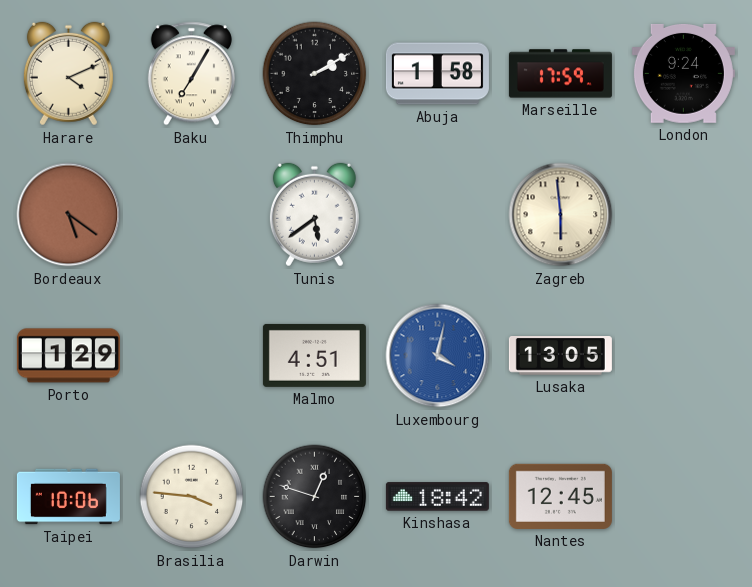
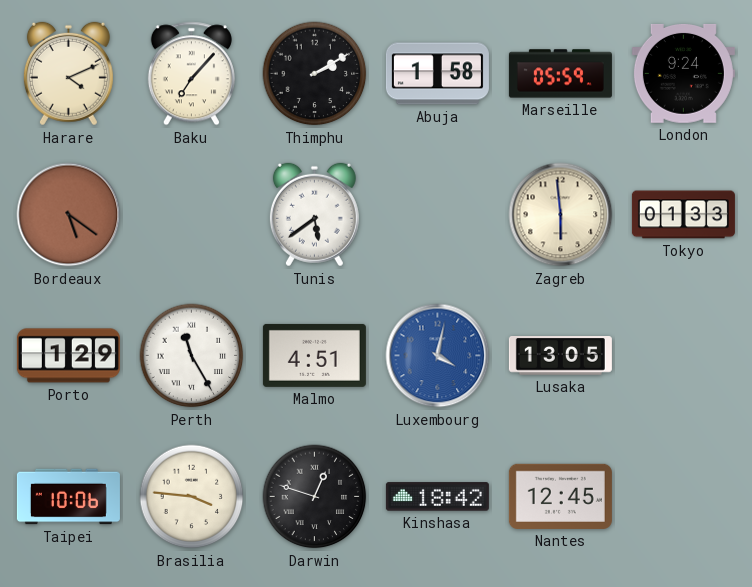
Baku: 7:05 -> 7:07 (191, 74)
Marseille: 17:59 -> 05:59 (560, 74)
Tokyo: none -> 01:33 (683, 215)
Perth: none -> 11:25 (192, 356)
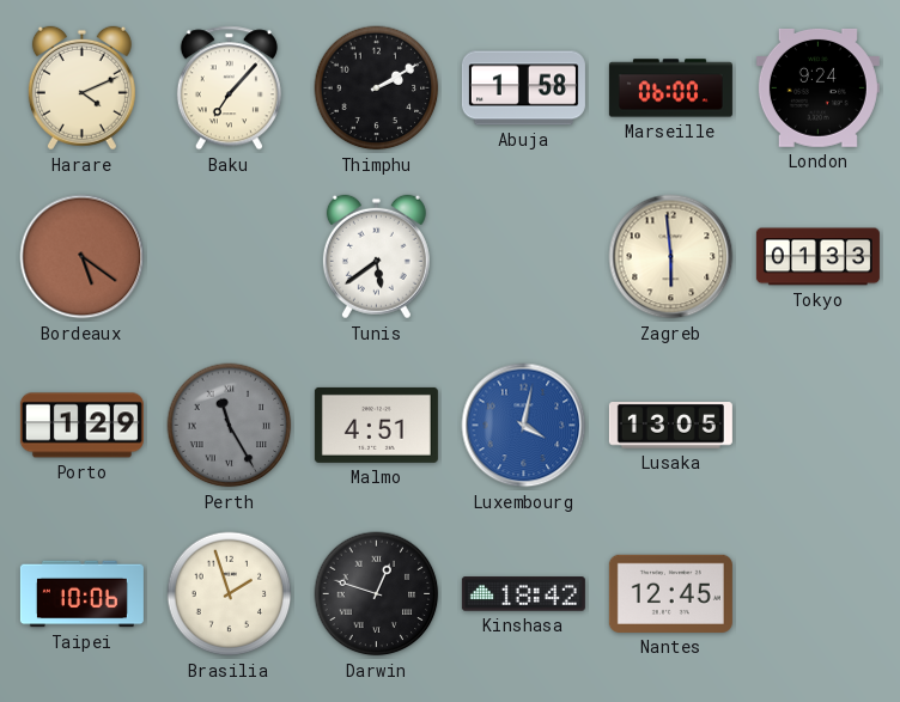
Marseille: 05:59 -> 06:00 (670, 88)
Perth dial: white -> grey (230, 426)
Brasilia: 3:46 -> 1:57 (230, 594)
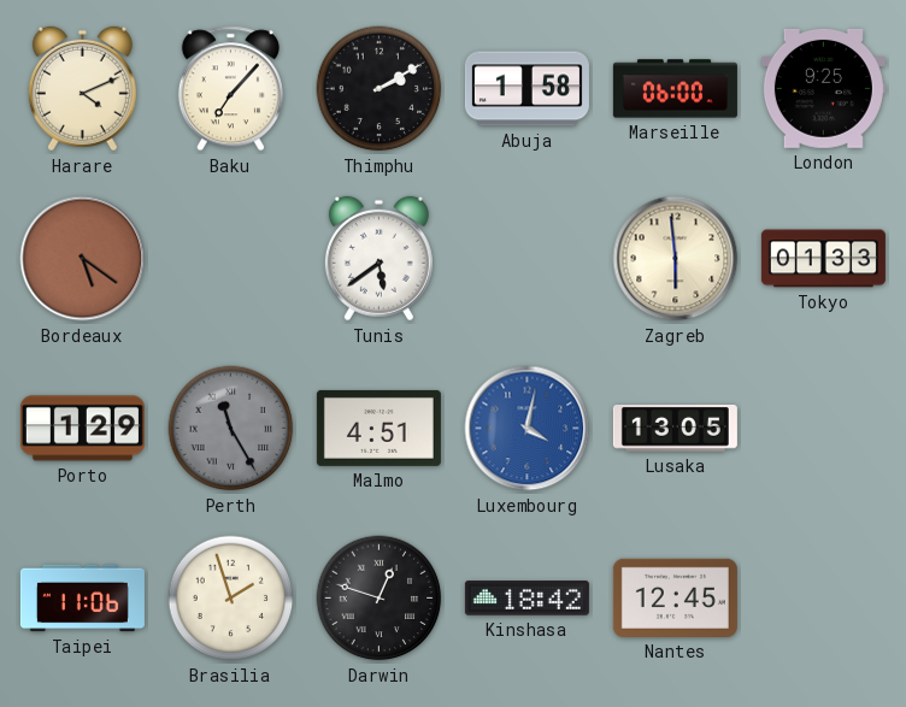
London: 9:24 -> 9:25 (823, 88)
Taipei: 10:06 -> 11:06 (82, 599)
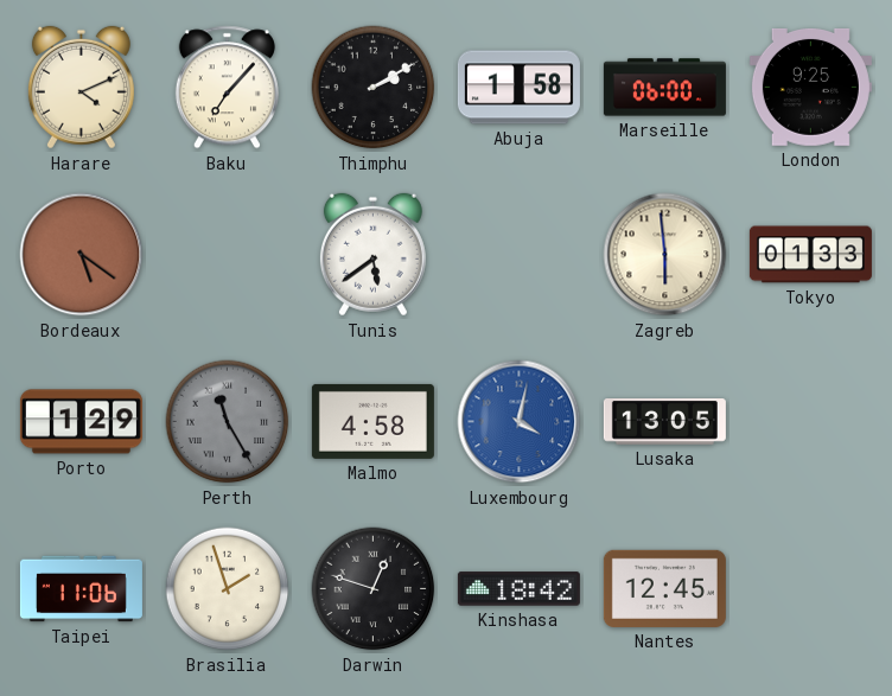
Malmo: 4:51 -> 4:58 (372, 421)
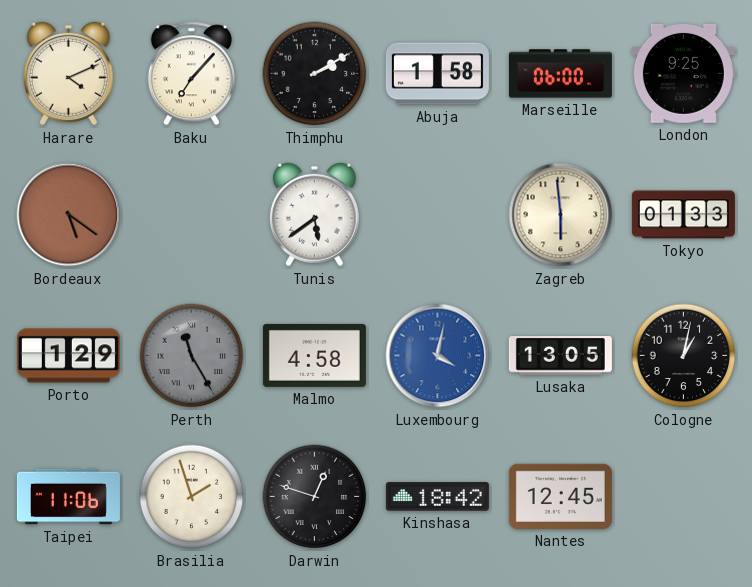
Cologne: none -> 1:02 (684, 356)
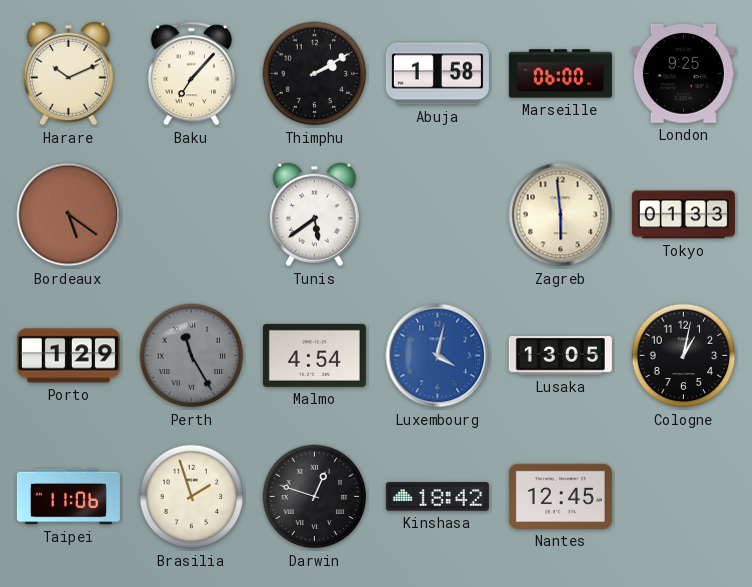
Harare: 4:11 -> 10:11 (68, 74)
Malmo: 4:58 -> 4:54 (314, 355)
